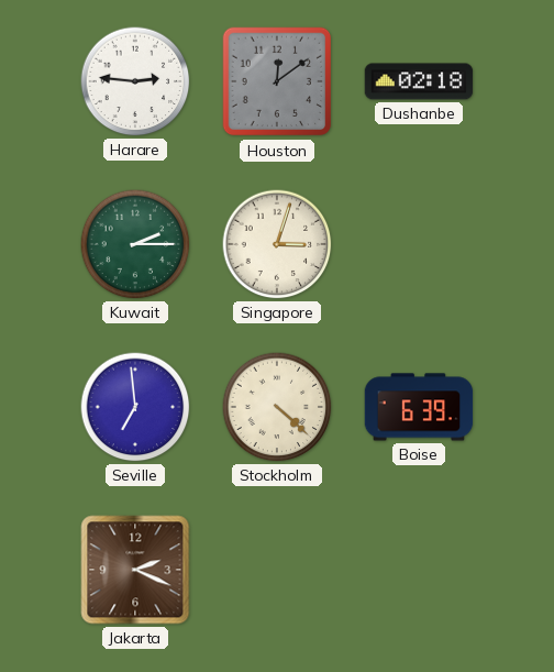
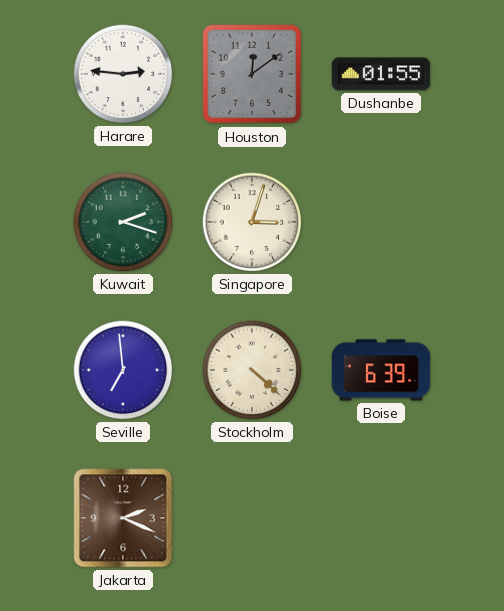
Dushanbe: 02:18 -> 01:55 (381, 74)
Kuwait: 2:15 -> 2:18 (123, 222)
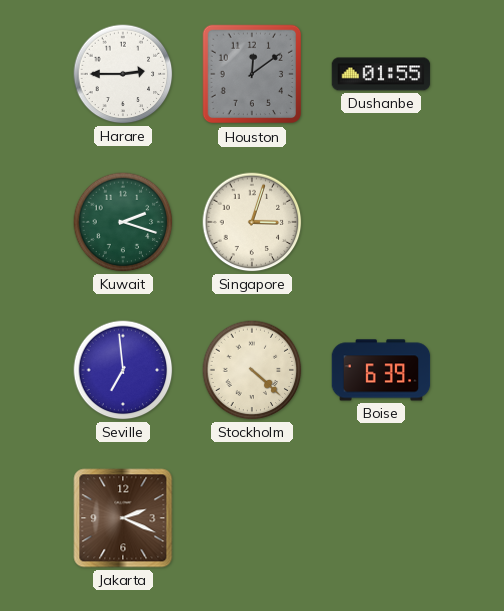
Harare: 2:46 -> 2:45 (123, 74)
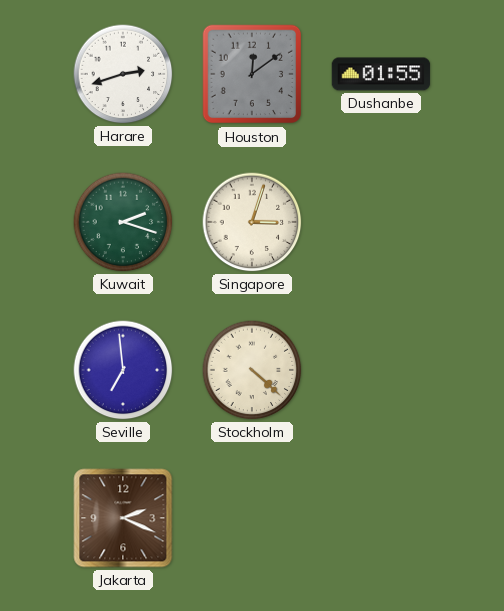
Harare: 2:45 -> 2:42 (123, 74)
Boise: 6:39 -> none (381, 370)
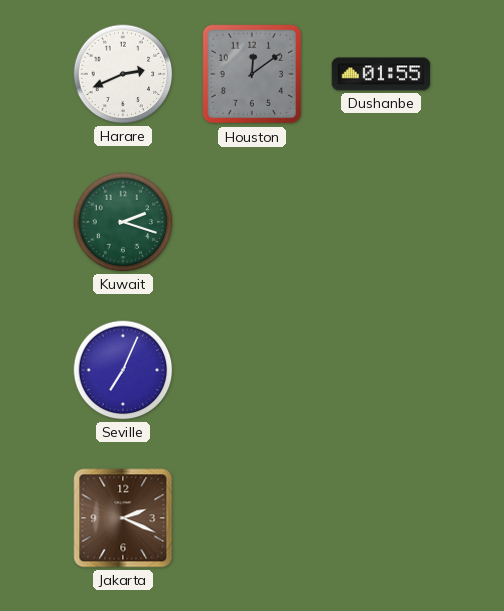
Harare: 2:42 -> 2:41 (123, 74)
Singapore: 3:03 -> none (252, 222)
Seville: 6:59 -> 7:04 (123, 370)
Stockholm: 4:22 -> none (252, 370)
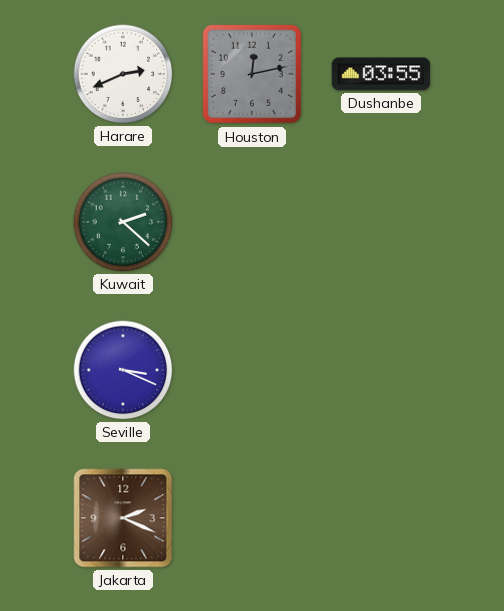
Houston: 12:09 -> 12:13 (252, 74)
Dushanbe: 01:55 -> 03:55 (381, 74)
Kuwait: 2:18 -> 2:22 (123, 222)
Seville: 7:04 -> 3:19 (123, 370)
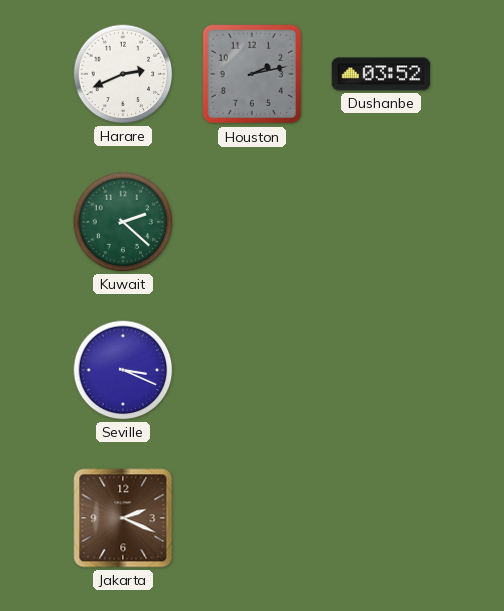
Houston: 12:13 -> 2:13 (252, 74)
Dushanbe: 03:55 -> 03:52 (381, 74)
